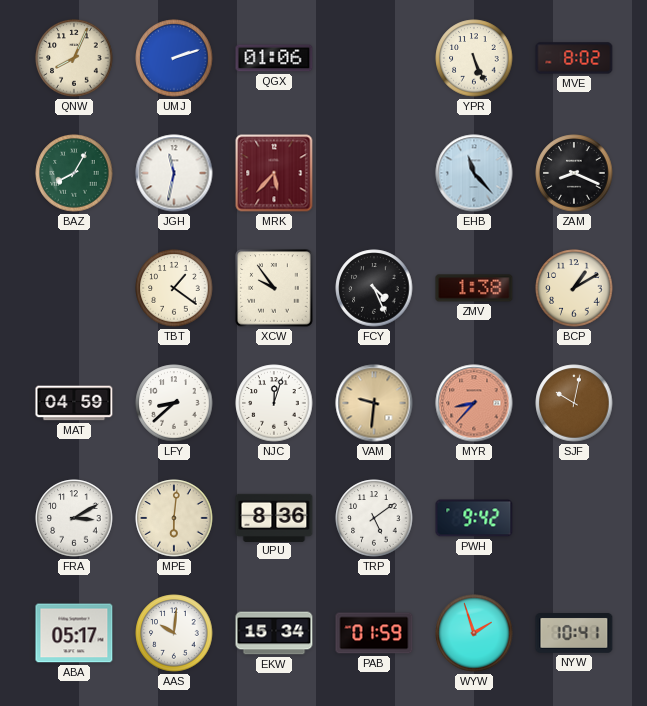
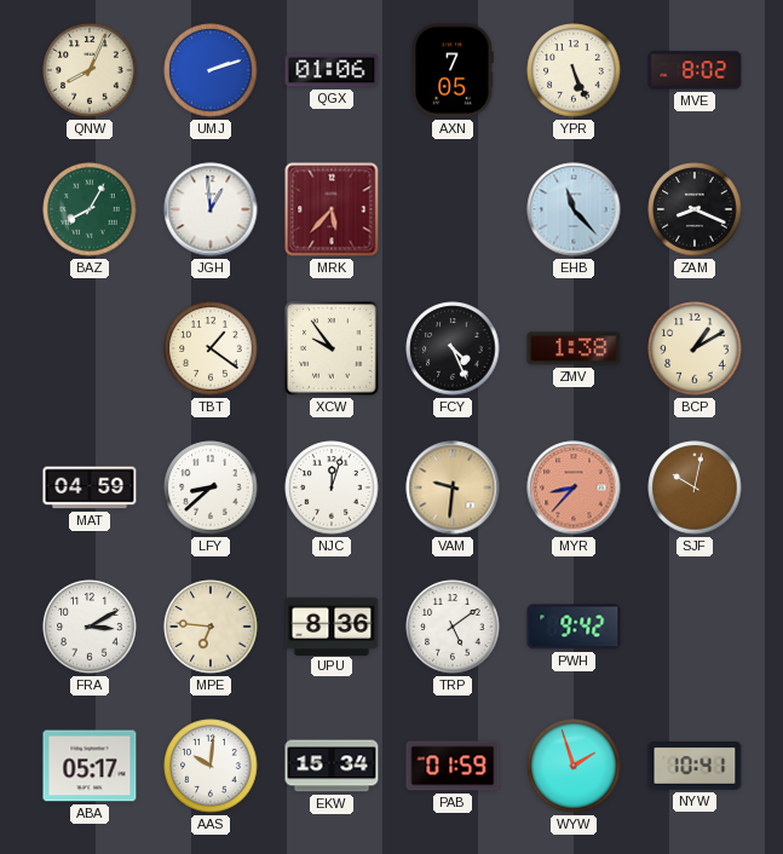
AXN: none -> 7:05 (453, 70)
JGH: 11:32 -> 12:59 (211, 209)
MPE: 6:01 -> 6:46 (211, 627)
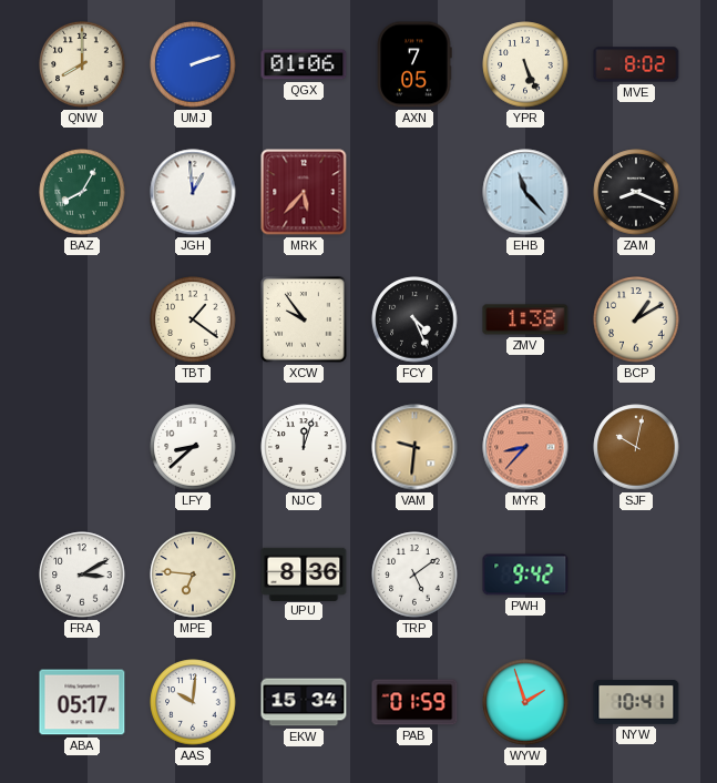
QNW: 8:04 -> 8:00 (82, 64)
MAT: 04:59 -> none (90, 487)
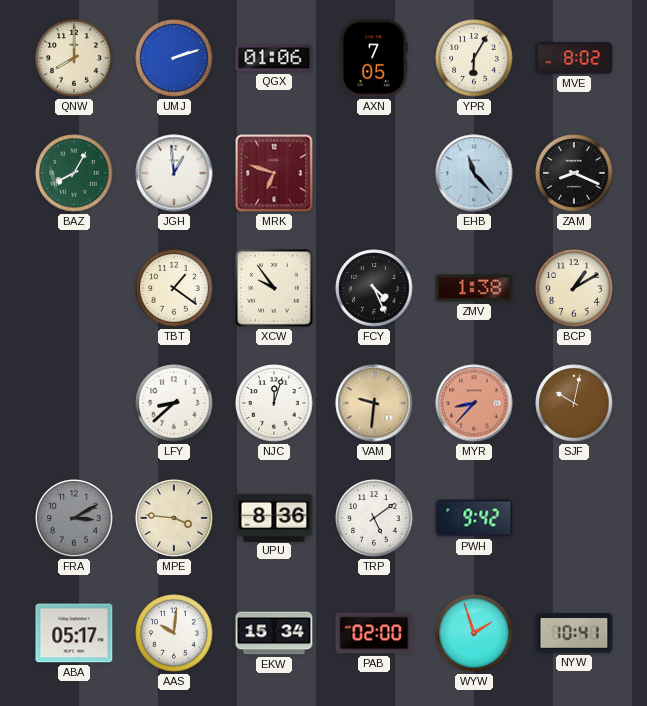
YPR: 5:26 -> 6:05 (474, 58)
MRK: 5:37 -> 6:48 (274, 173)
FRA dial: white -> grey (74, 518)
MPE: 6:46 -> 3:46 (174, 518)
PAB: 01:59 -> 02:00 (374, 633)
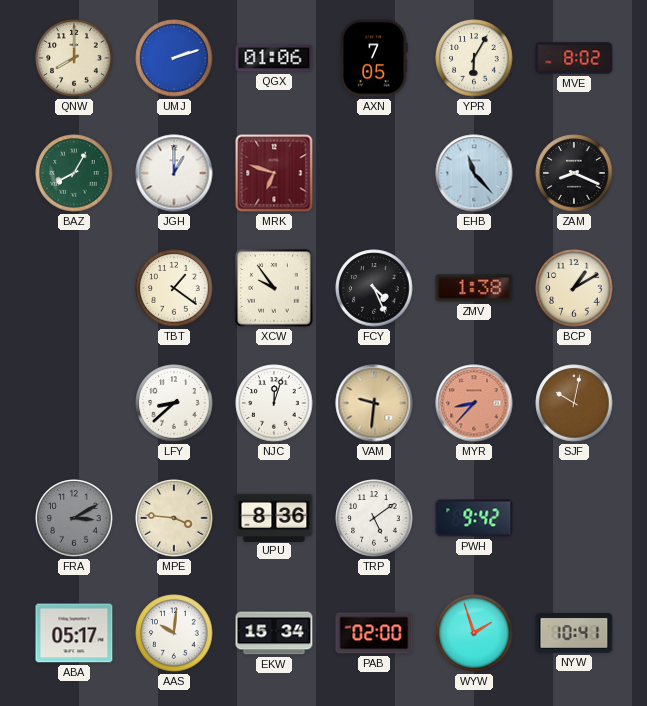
JGH: 12:59 -> 1:00 (174, 173)
